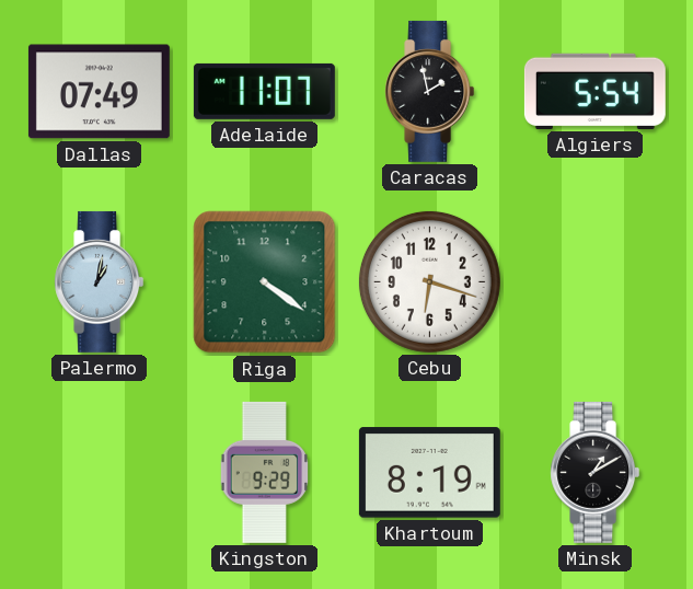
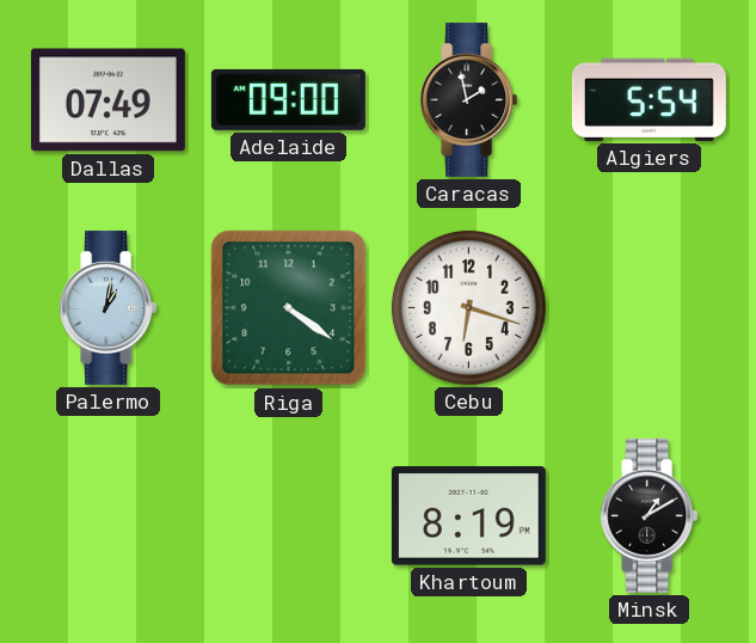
Adelaide: 11:07 -> 09:00 (288, 99)
Kingston: 9:29 -> none (265, 472)
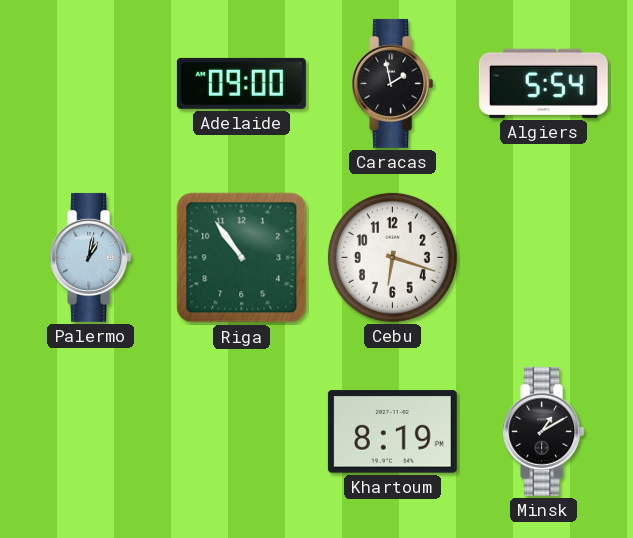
Dallas: 07:49 -> none (107, 100)
Riga: 4:21 -> 10:54 (242, 258)
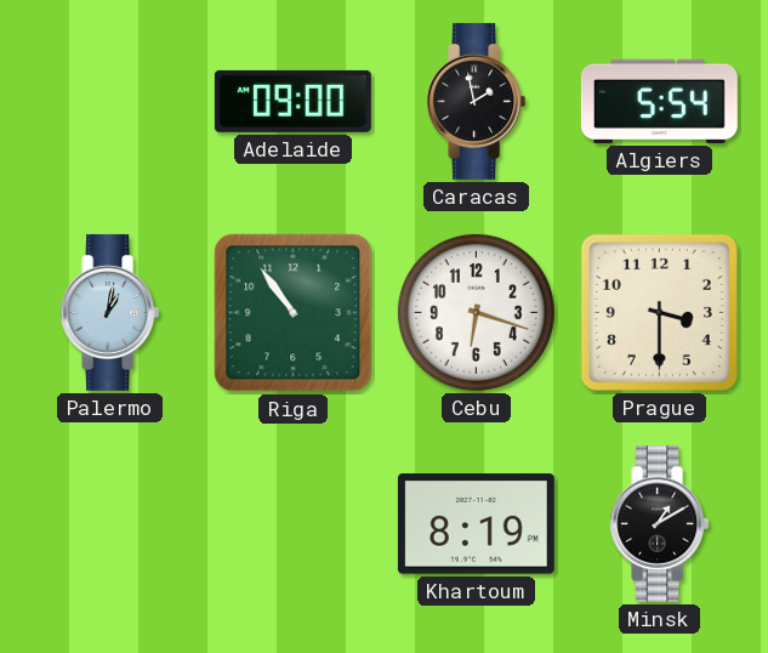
Prague: none -> 3:30 (659, 312)
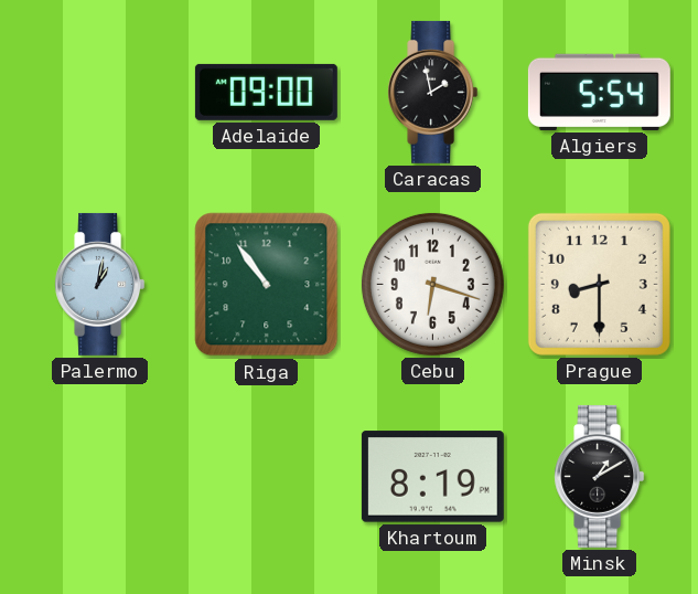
Prague: 3:30 -> 8:30 (599, 284)
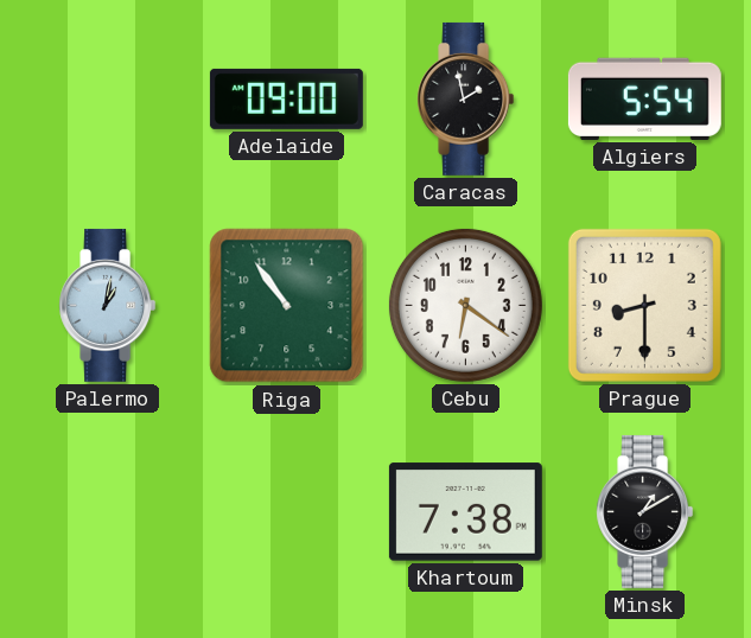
Cebu: 6:18 -> 6:21 (465, 305)
Khartoum: 8:19 -> 7:38 (465, 512)
